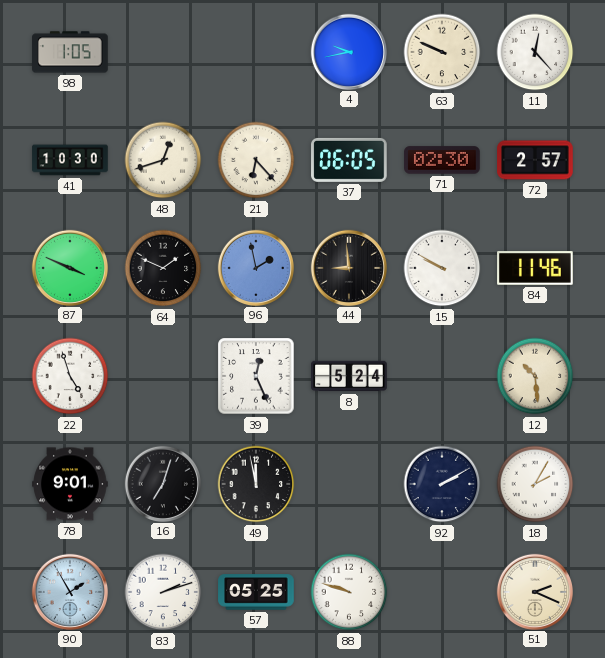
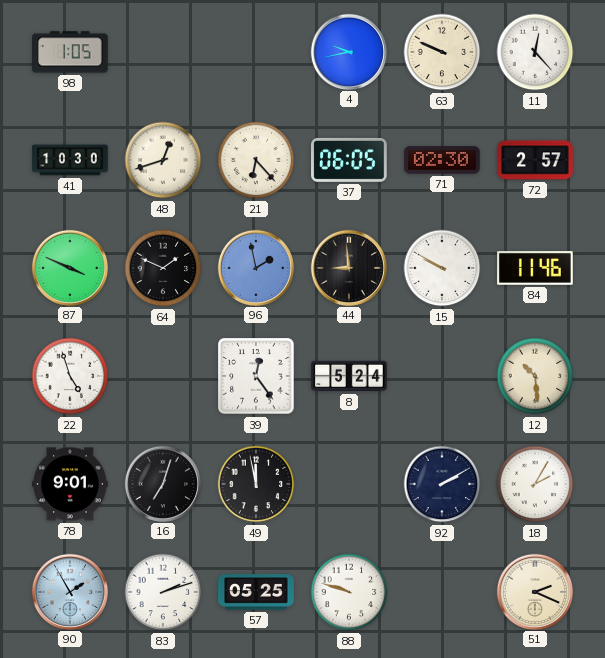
39: 12:26 -> 12:24 (256, 376)
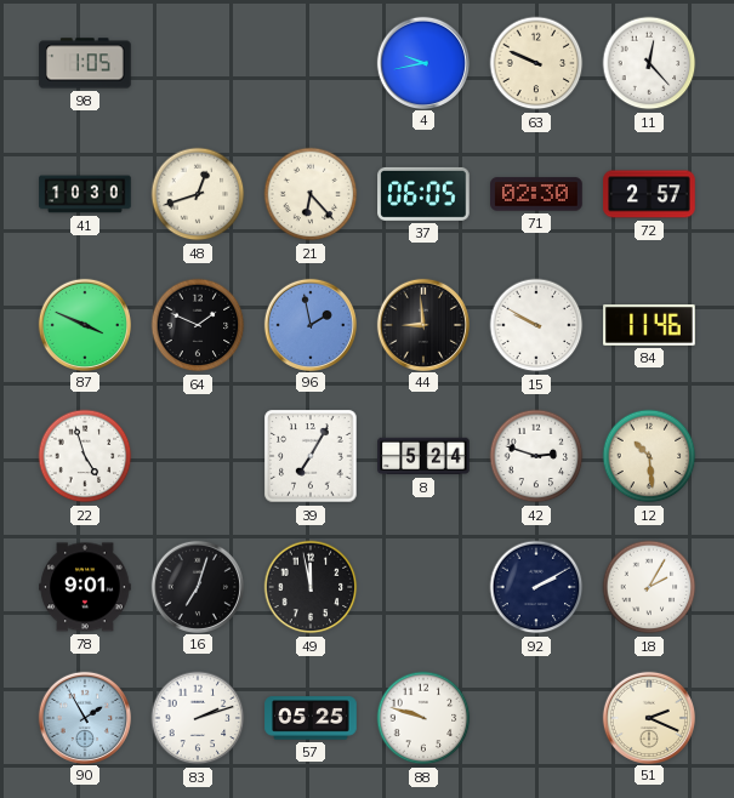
39: 12:24 -> 7:05 (311, 456)
42: none -> 2:48 (536, 456)
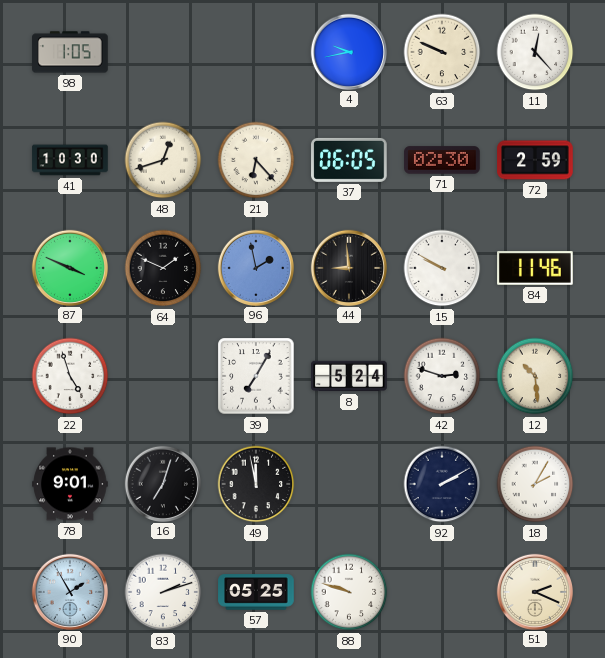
72: 2:57 -> 2:59 (535, 160)
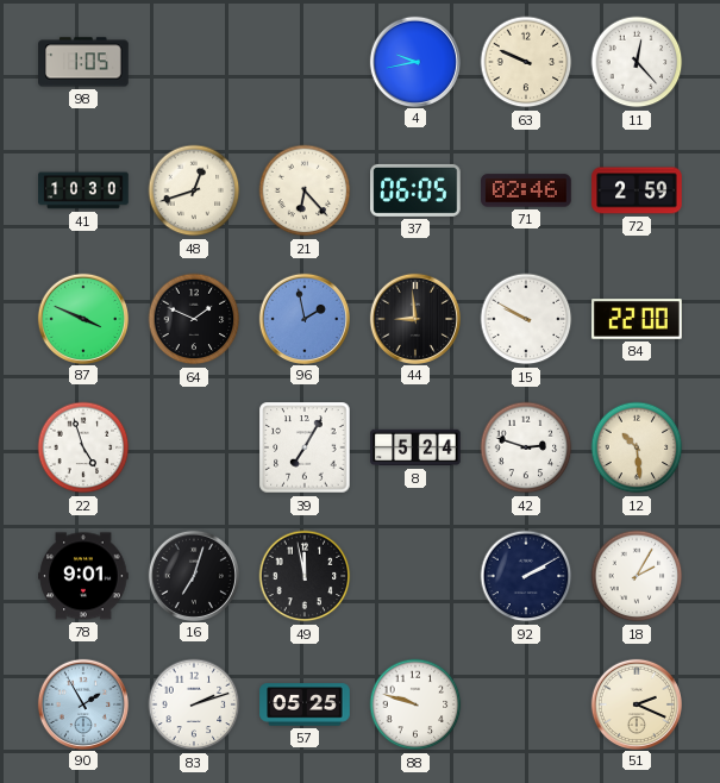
71: 02:30 -> 02:46 (526, 190)
84: 11:46 -> 22:00 (637, 319)
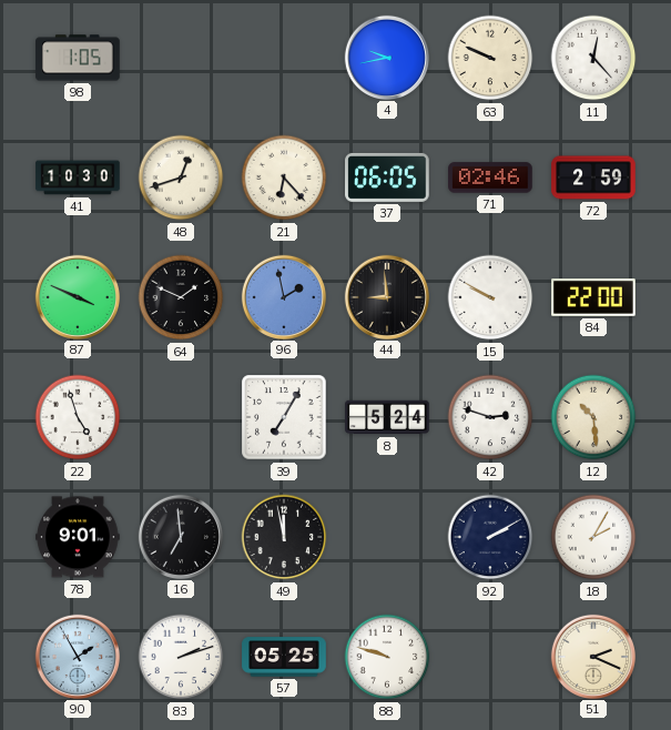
16: 7:03 -> 6:59 (180, 536)
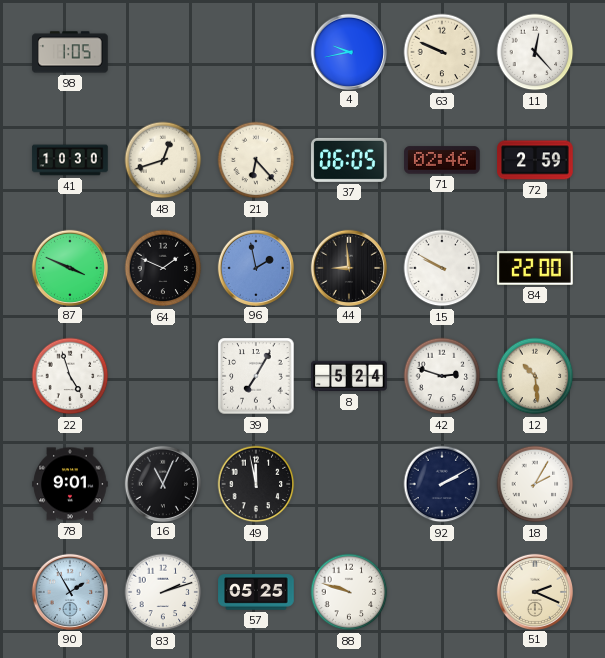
16: 6:59 -> 11:04 (162, 483)
